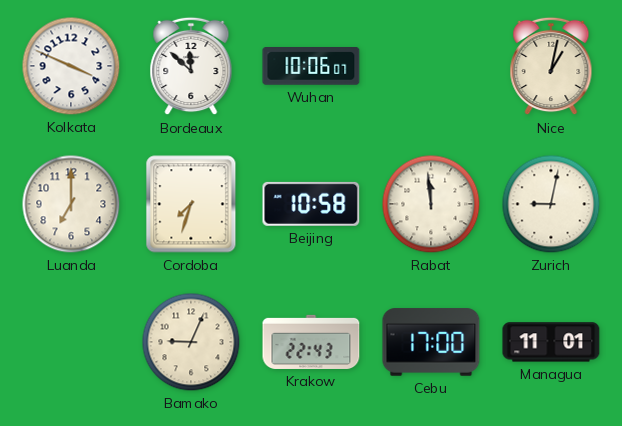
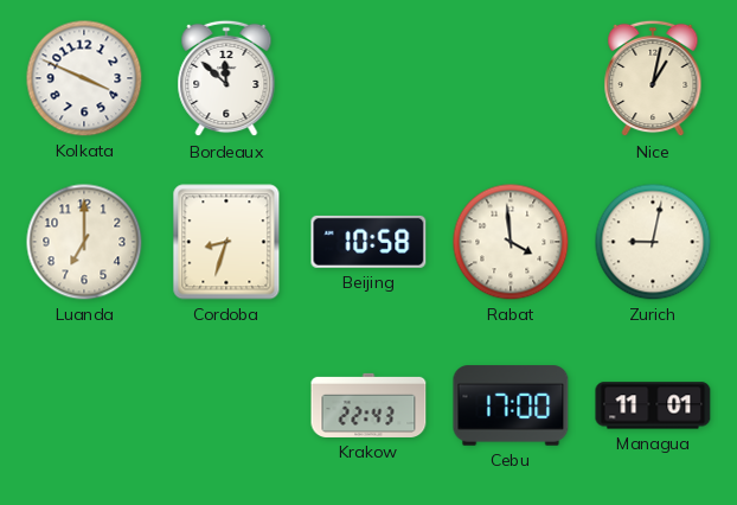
Wuhan: 10:06 -> none (311, 67)
Cordoba: 7:33 -> 8:33 (226, 242)
Rabat: 11:59 -> 3:59 (511, 242)
Bamako: 9:04 -> none (191, 342)
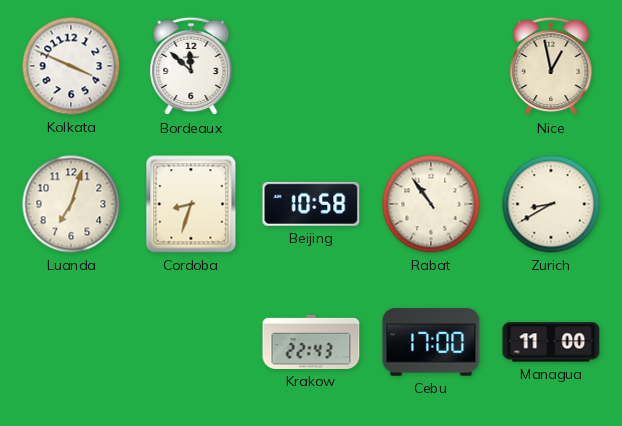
Nice: 1:02 -> 12:58 (551, 66)
Luanda: 7:00 -> 7:03 (71, 204)
Rabat: 3:59 -> 10:54 (431, 204)
Zurich: 9:02 -> 8:40 (551, 204)
Managua: 11:01 -> 11:00 (551, 342)
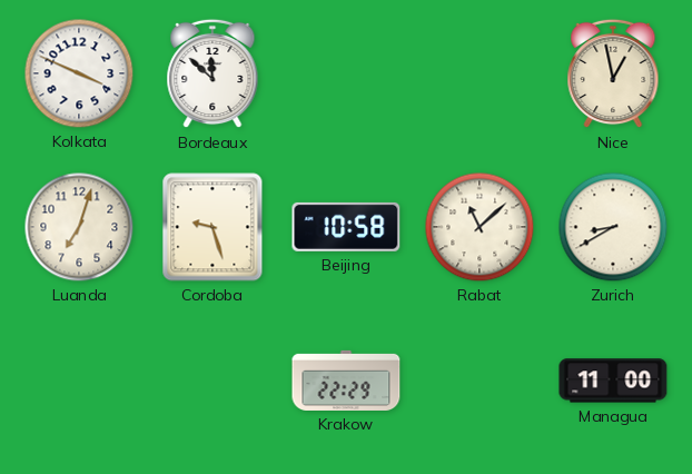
Cordoba: 8:33 -> 9:27 (212, 227)
Rabat: 10:54 -> 11:08 (480, 227)
Krakow: 22:43 -> 22:29 (346, 381)
Cebu: 17:00 -> none (431, 342)
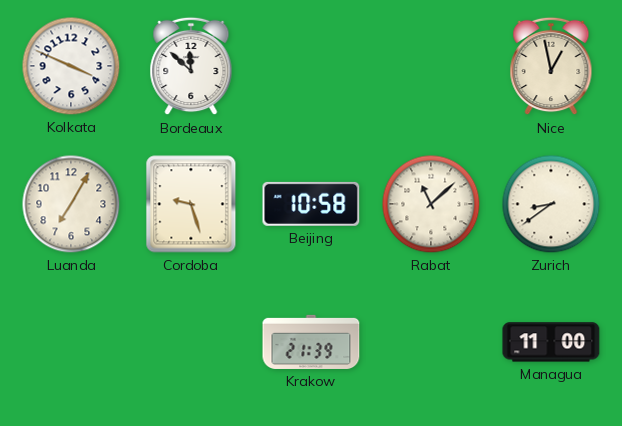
Luanda: 7:03 -> 7:05 (71, 204)
Zurich: 8:40 -> 8:39 (551, 204)
Krakow: 22:29 -> 21:39 (311, 342)
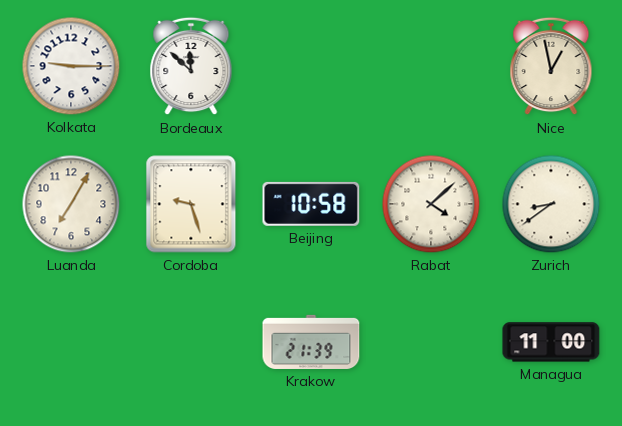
Kolkata: 3:49 -> 9:15 (71, 66)
Rabat: 11:08 -> 4:08 (431, 204)
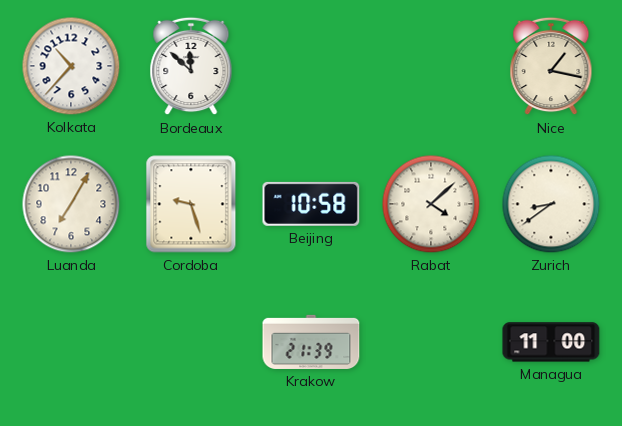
Kolkata: 9:15 -> 10:37 (71, 66)
Nice: 12:58 -> 1:17 (551, 66)
